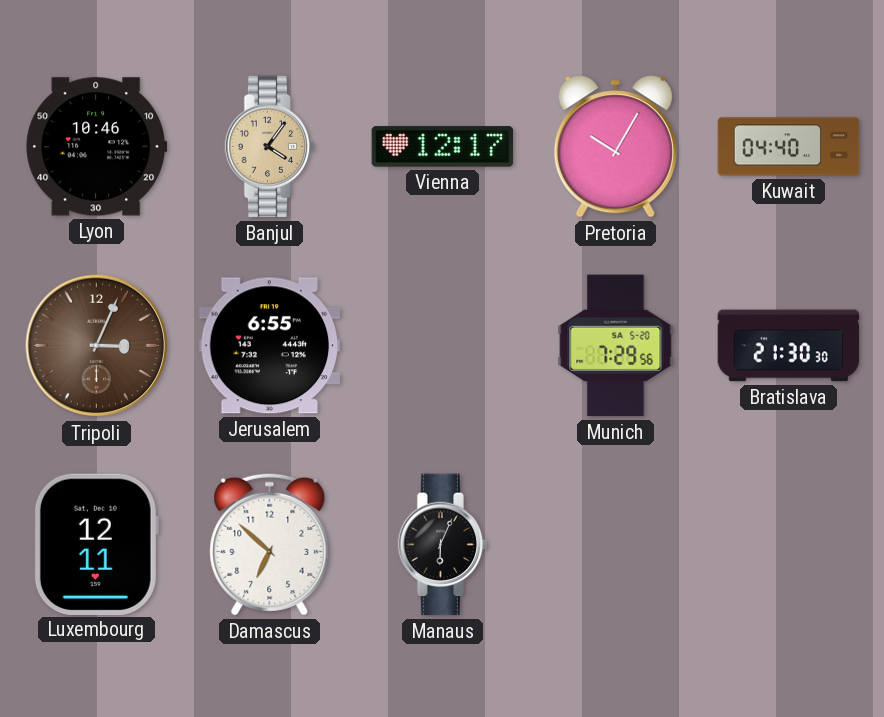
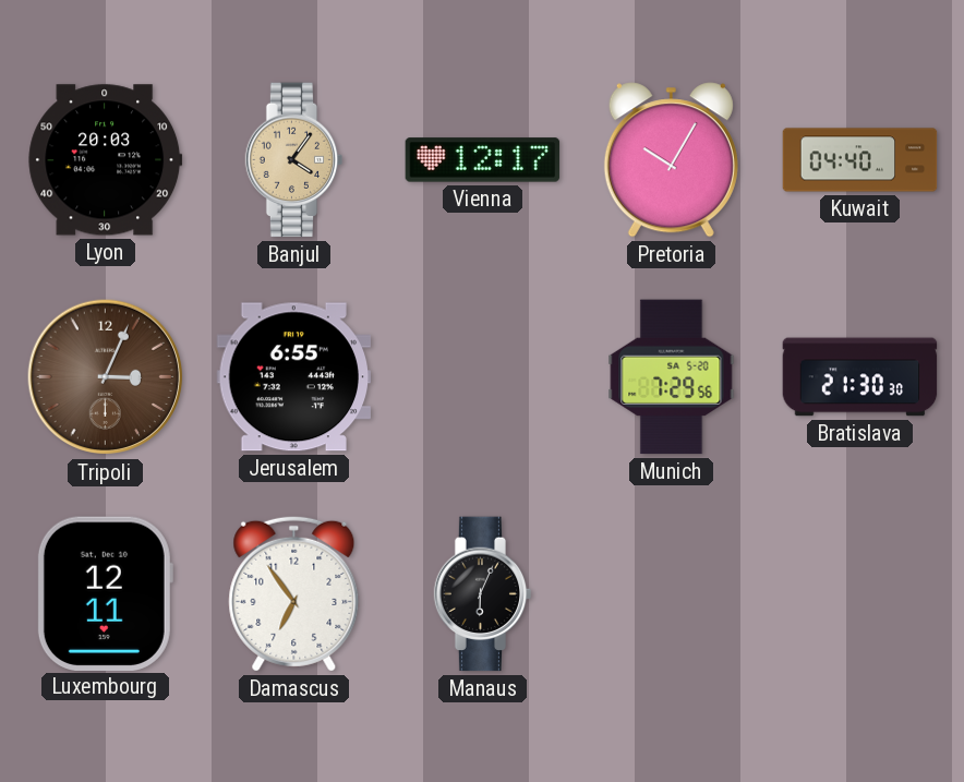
Lyon: 10:46 -> 20:03 (106, 160)
Damascus: 6:52 -> 6:54 (294, 593)
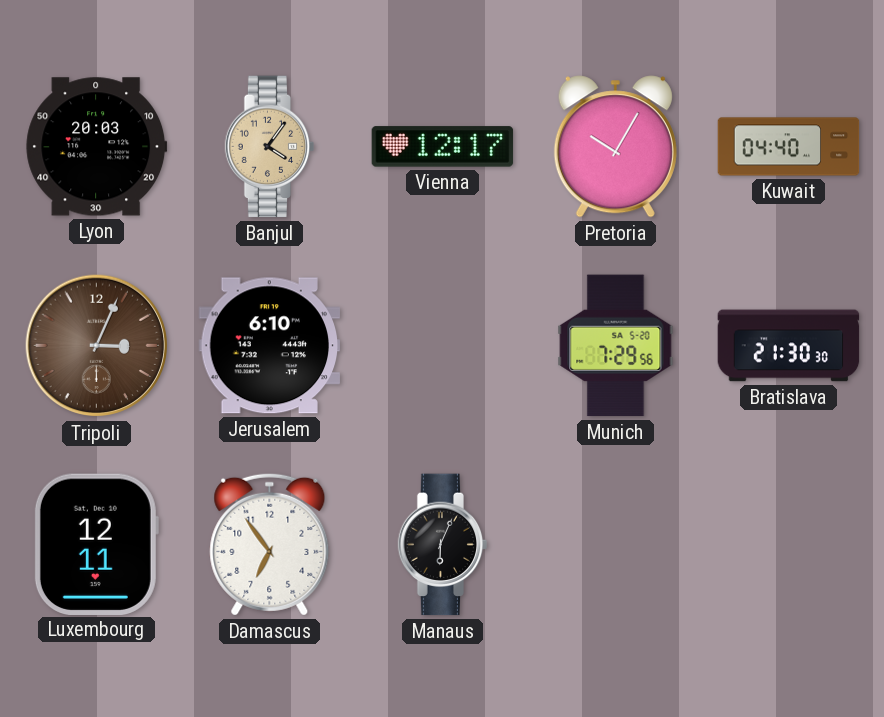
Jerusalem: 6:55 -> 6:10 (270, 346)
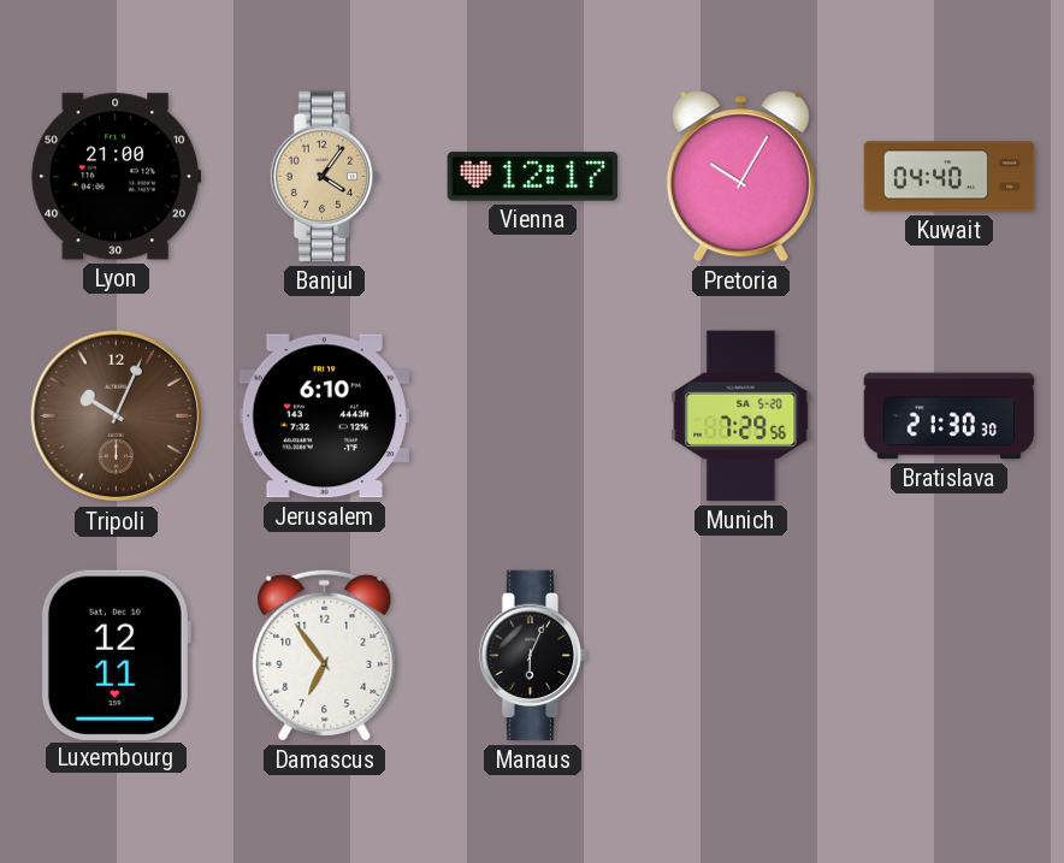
Lyon: 20:03 -> 21:00 (117, 177)
Tripoli: 3:04 -> 10:04 (117, 416)
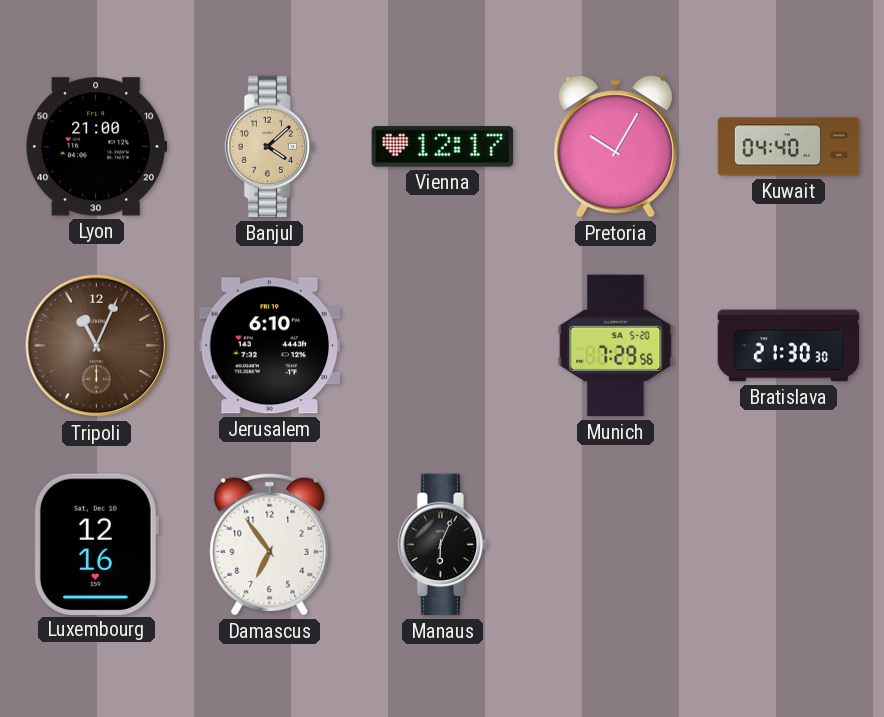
Banjul: 4:06 -> 4:08 (270, 147)
Tripoli: 10:04 -> 11:04 (97, 346)
Luxembourg: 12:11 -> 12:16 (96, 544)
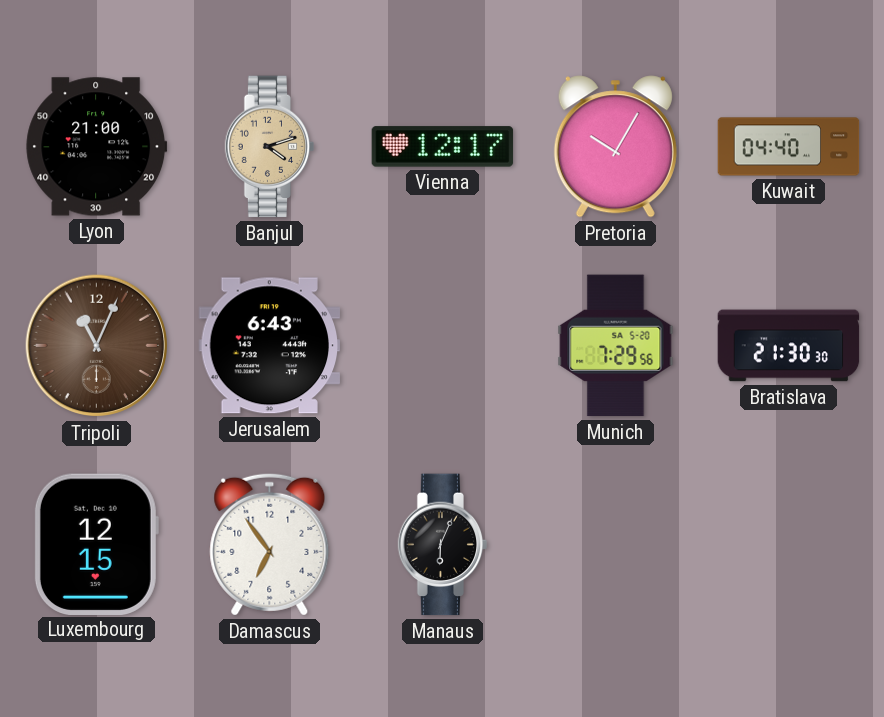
Banjul: 4:08 -> 4:12 (270, 147)
Jerusalem: 6:10 -> 6:43 (270, 346)
Luxembourg: 12:16 -> 12:15 (96, 544)
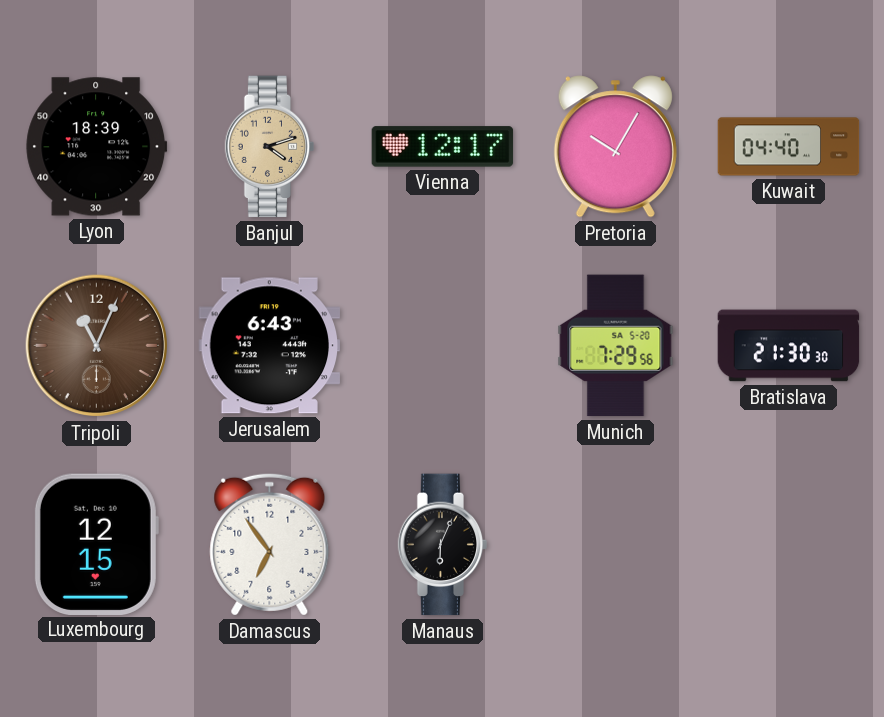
Lyon: 21:00 -> 18:39 (97, 147)
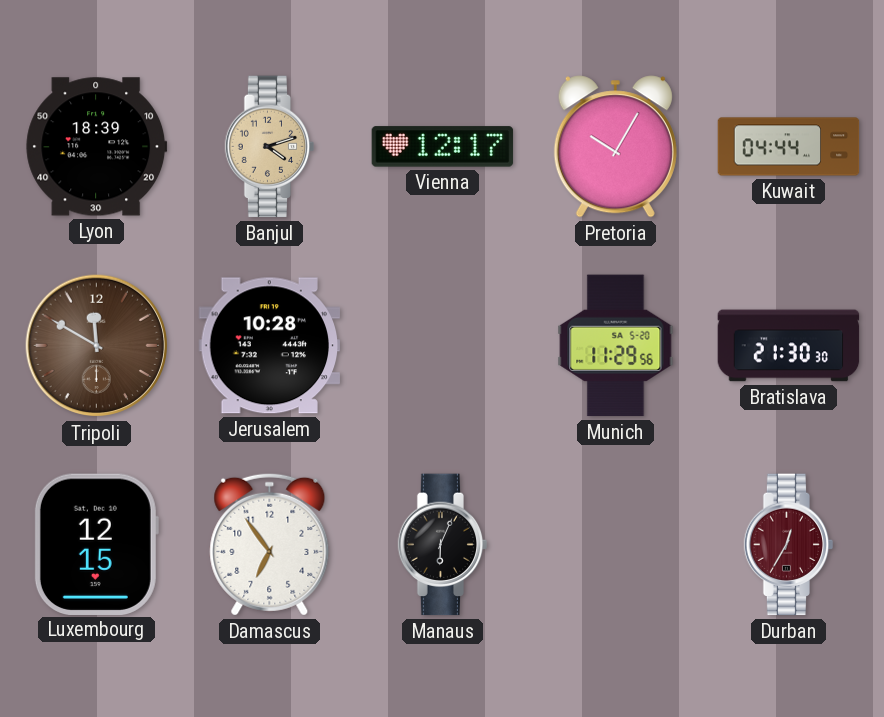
Kuwait: 04:40 -> 04:44 (789, 147)
Tripoli: 11:04 -> 11:50 (97, 346)
Jerusalem: 6:43 -> 10:28 (270, 346)
Munich: 7:29 -> 11:29 (616, 346)
Durban: none -> 12:35 (789, 545)
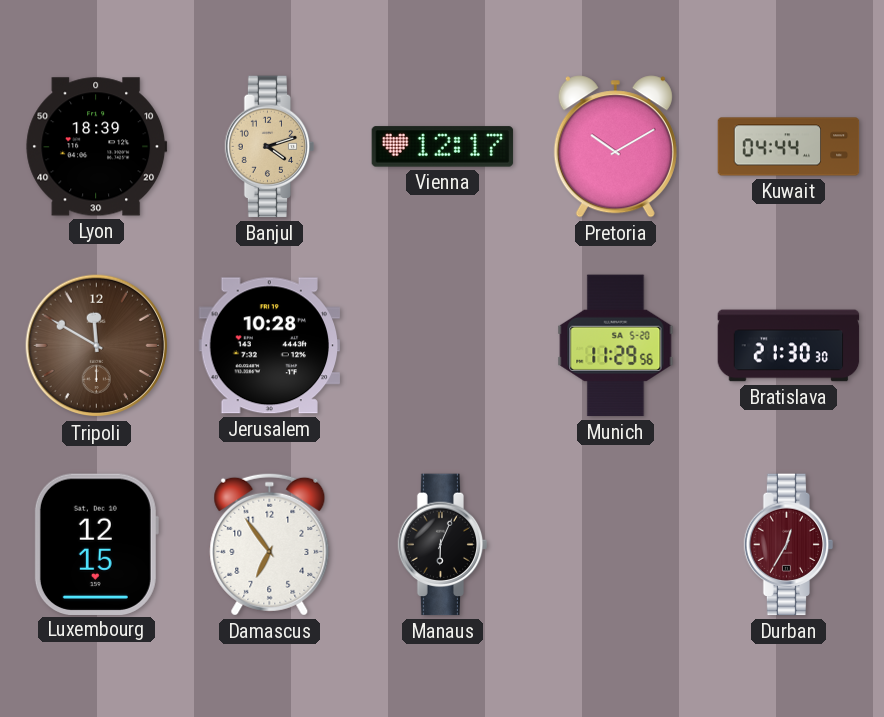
Pretoria: 10:05 -> 10:10 (615, 147)
